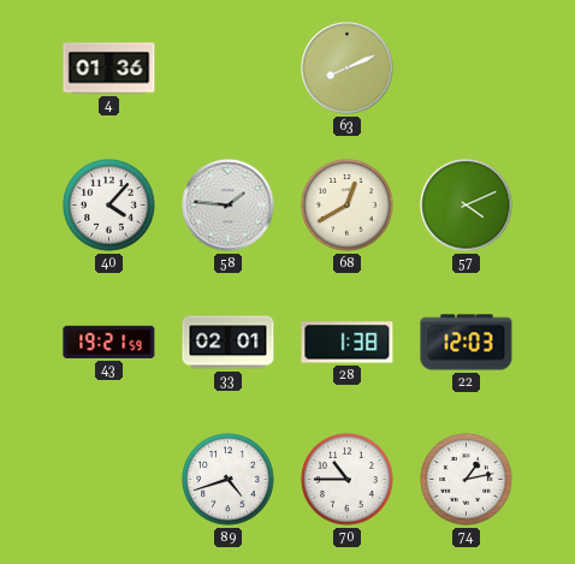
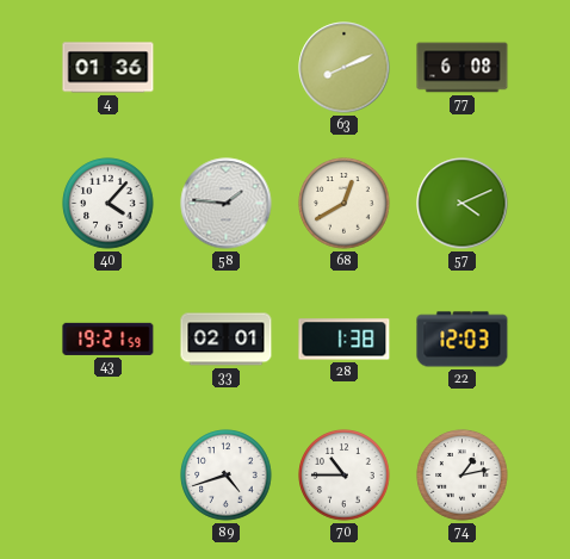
77: none -> 6:08 (463, 68)
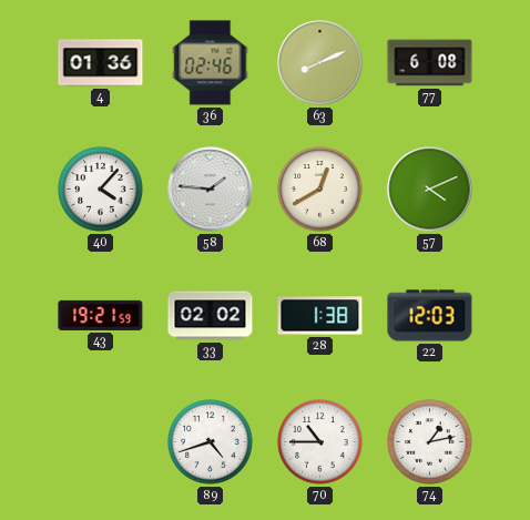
36: none -> 02:46 (211, 63)
33: 02:01 -> 02:02 (211, 316)
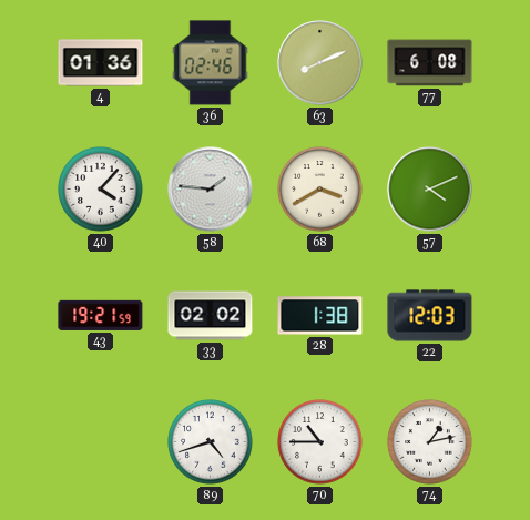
68: 12:40 -> 3:40 (320, 190)
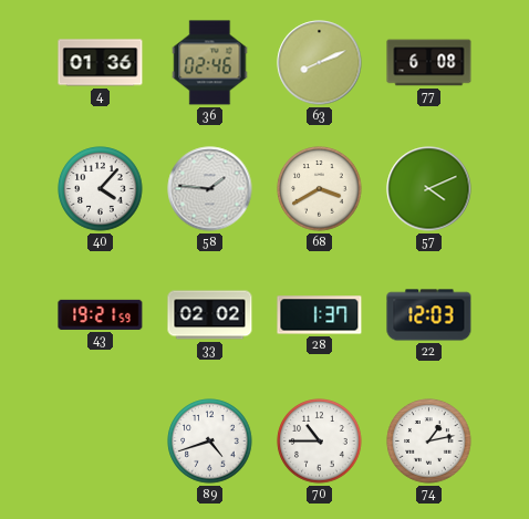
28: 1:38 -> 1:37 (320, 315)
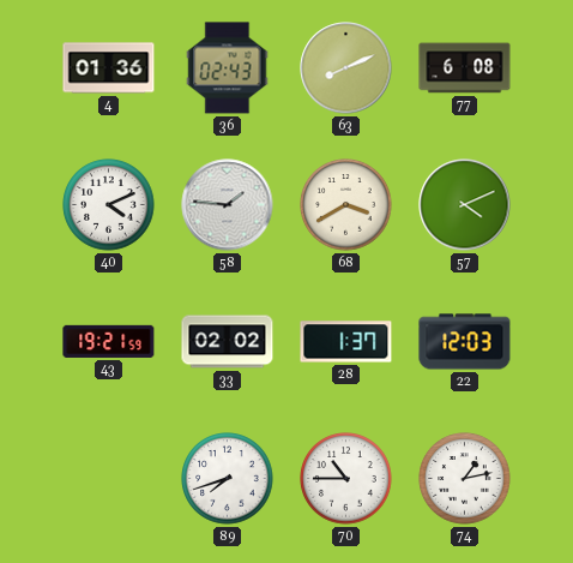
36: 02:46 -> 02:43 (228, 68)
40: 4:07 -> 4:11 (109, 205)
89: 4:42 -> 7:42 (228, 479)
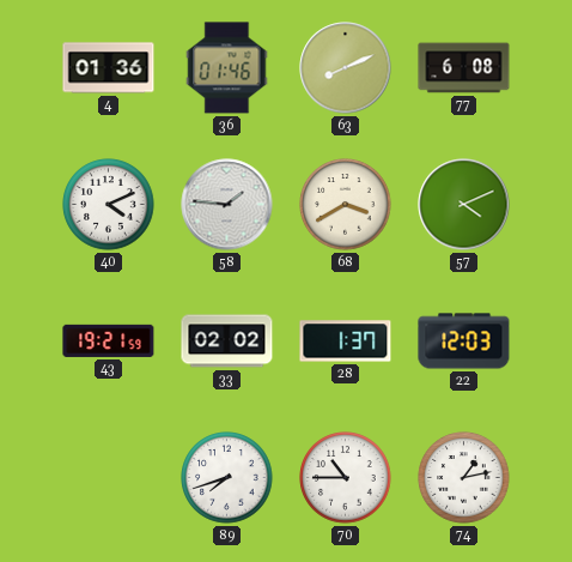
36: 02:43 -> 01:46 (227, 68)
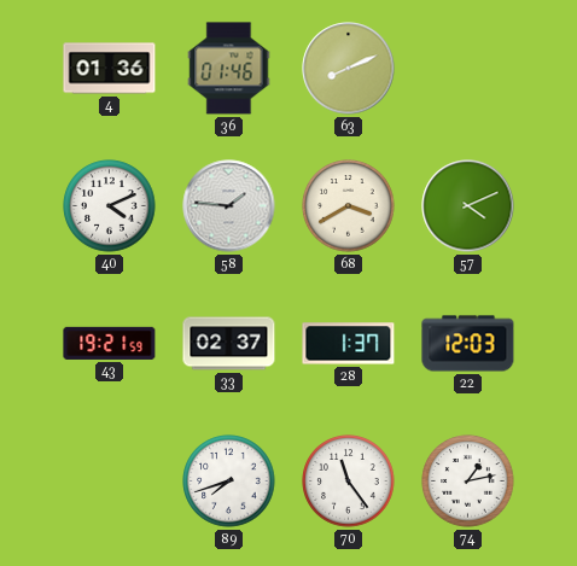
77: 6:08 -> none (464, 68)
33: 02:02 -> 02:37 (229, 344)
70: 10:45 -> 11:24 (349, 482)
